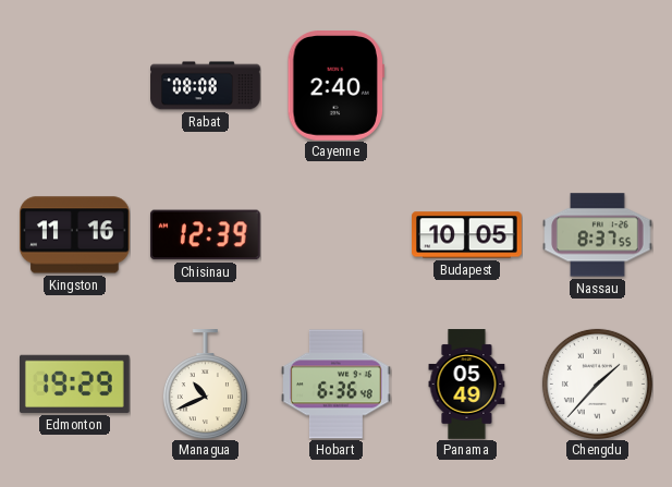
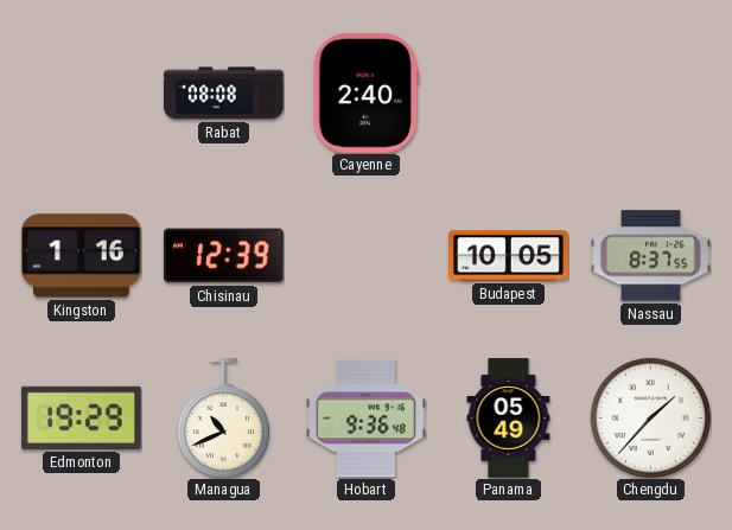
Kingston: 11:16 -> 1:16 (82, 256)
Hobart: 6:36 -> 9:36 (367, 419)
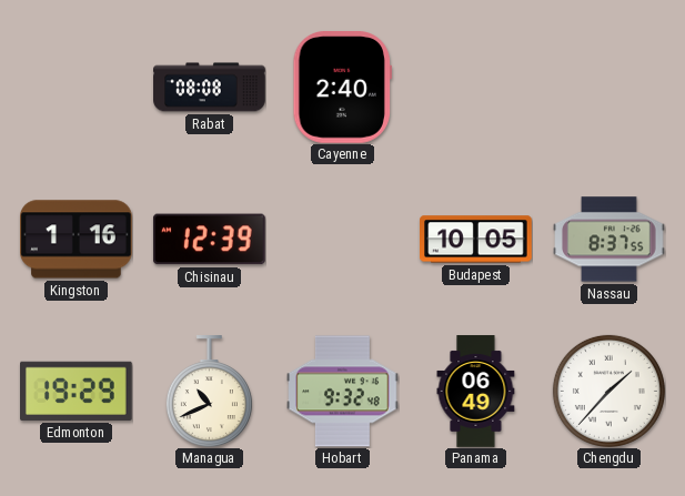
Hobart: 9:36 -> 9:32 (343, 392)
Panama: 05:49 -> 06:49 (476, 392)
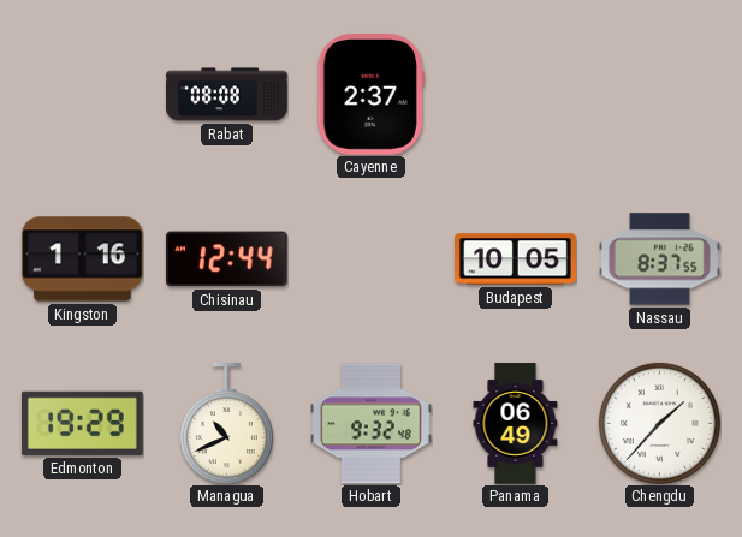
Cayenne: 2:40 -> 2:37 (370, 95)
Chisinau: 12:39 -> 12:44 (227, 259)
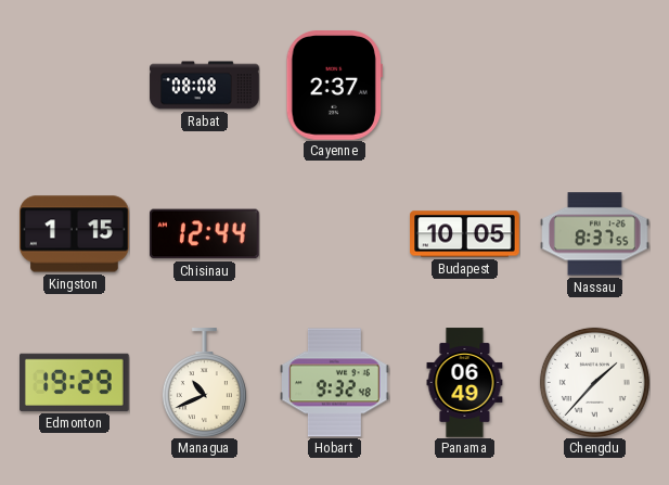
Kingston: 1:16 -> 1:15 (75, 234)
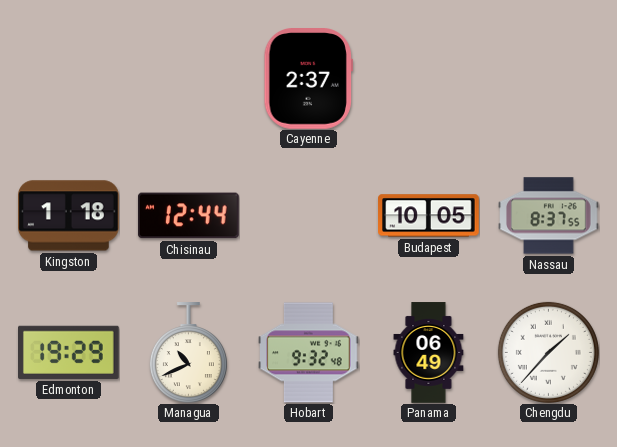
Rabat: 08:08 -> none (205, 86)
Kingston: 1:15 -> 1:18 (69, 216)
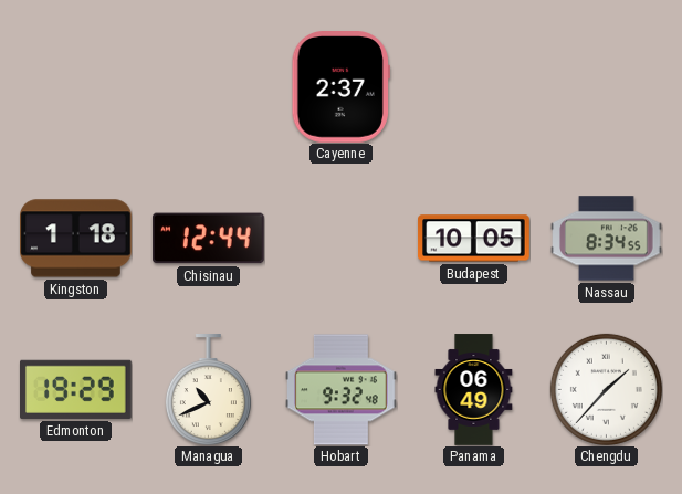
Nassau: 8:37 -> 8:34 (607, 239)
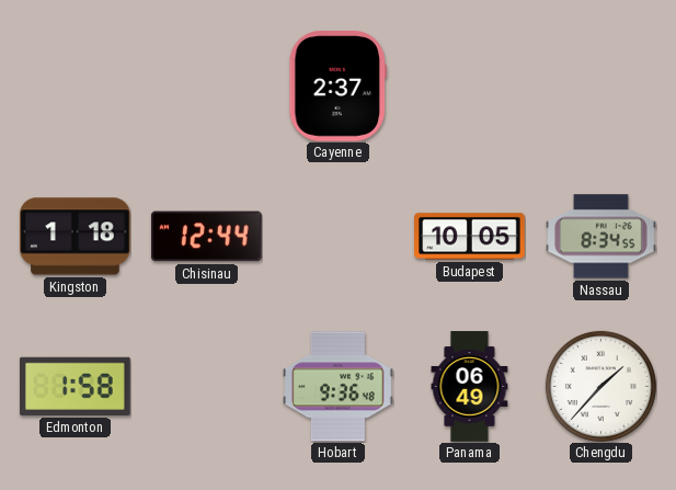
Edmonton: 19:29 -> 1:58 (76, 386)
Managua: 10:41 -> none (208, 390)
Hobart: 9:32 -> 9:36 (339, 387)
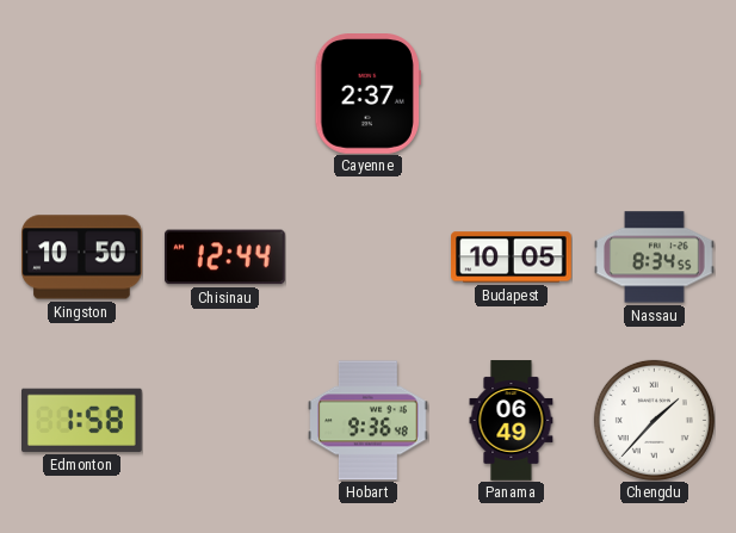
Kingston: 1:18 -> 10:50 (82, 258)
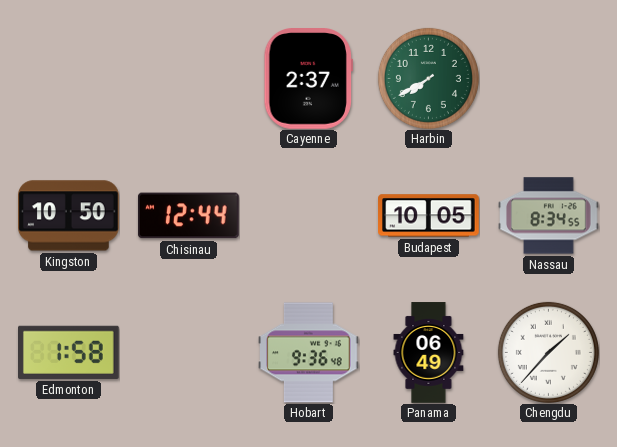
Harbin: none -> 7:40 (428, 78)
